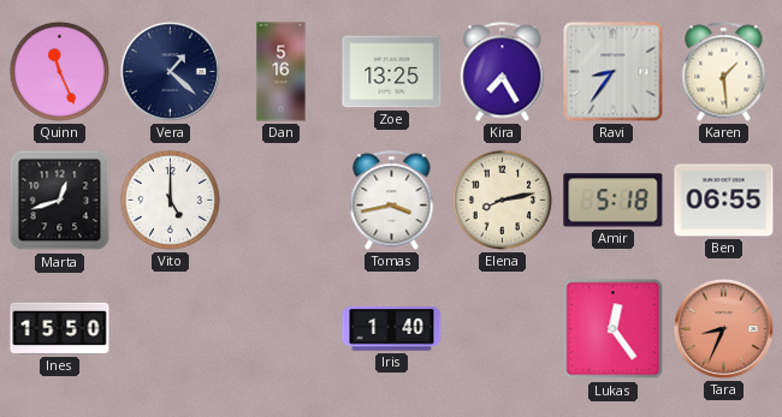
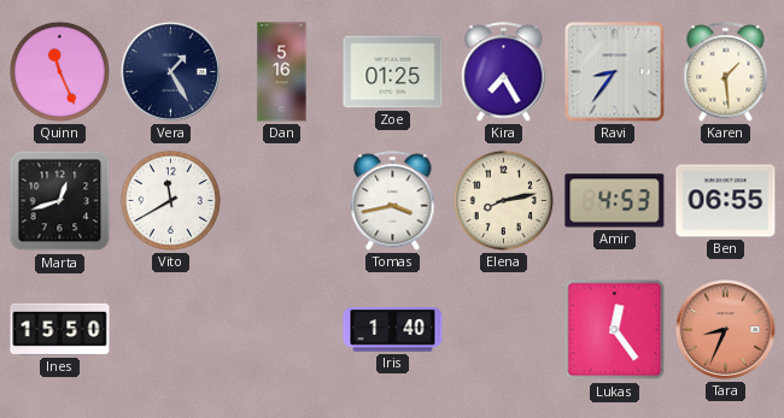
Vera: 1:22 -> 1:25 (170, 71)
Zoe: 13:25 -> 01:25 (393, 72)
Vito: 5:00 -> 11:40 (170, 200)
Amir: 5:18 -> 4:53 (615, 201)
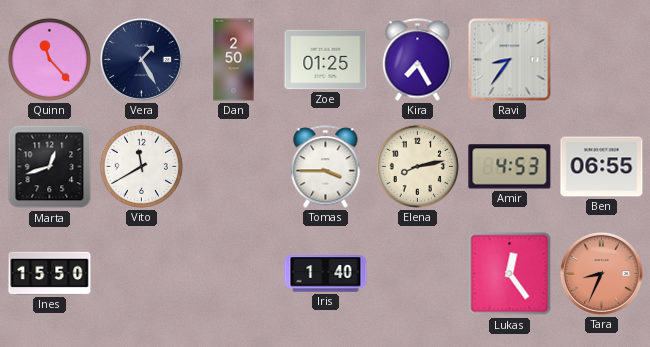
Quinn: 11:26 -> 11:23 (49, 59)
Dan: 5:16 -> 2:50 (234, 60)
Karen: 1:29 -> none (726, 72)
Tomas: 3:43 -> 3:45 (326, 167)
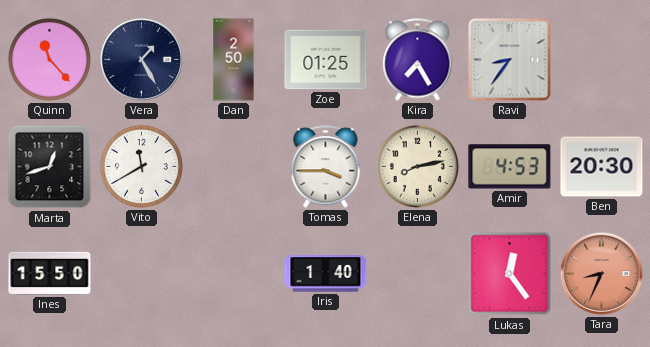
Ben: 06:55 -> 20:30 (602, 167)
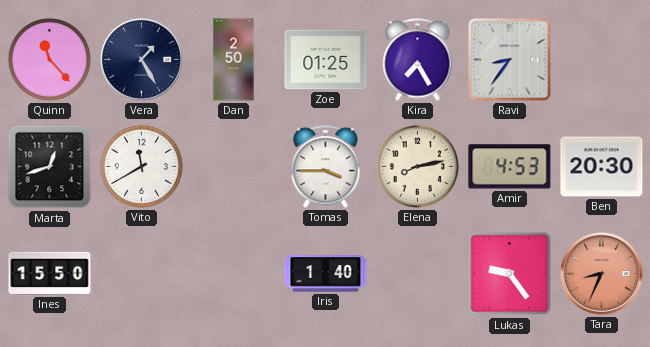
Lukas: 12:24 -> 9:24 (510, 274)
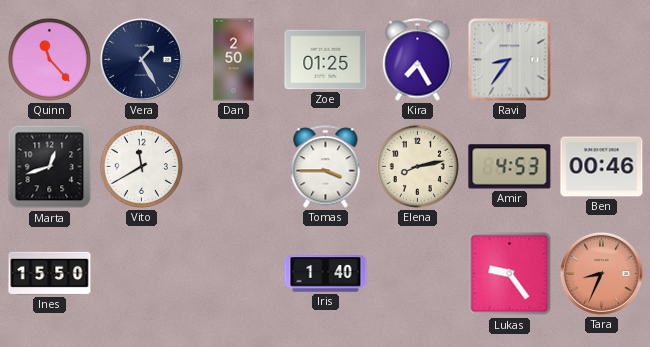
Ben: 20:30 -> 00:46 (602, 167)
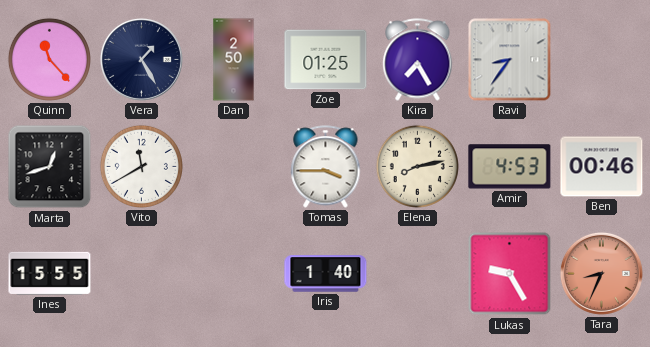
Ines: 15:50 -> 15:55 (50, 273)
Lukas: 9:24 -> 9:25 (510, 274)
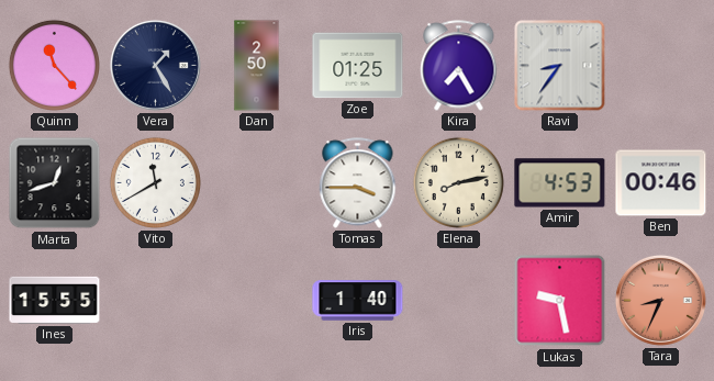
Lukas: 9:25 -> 9:28 (560, 301)
